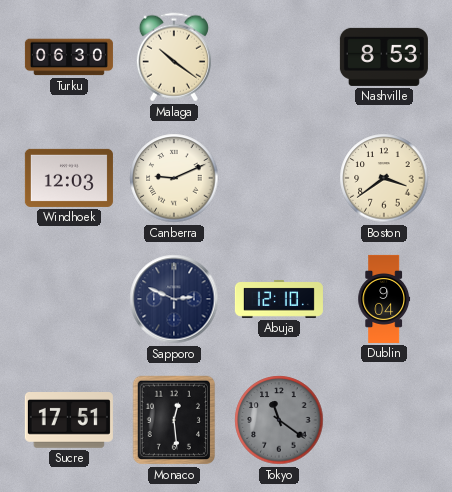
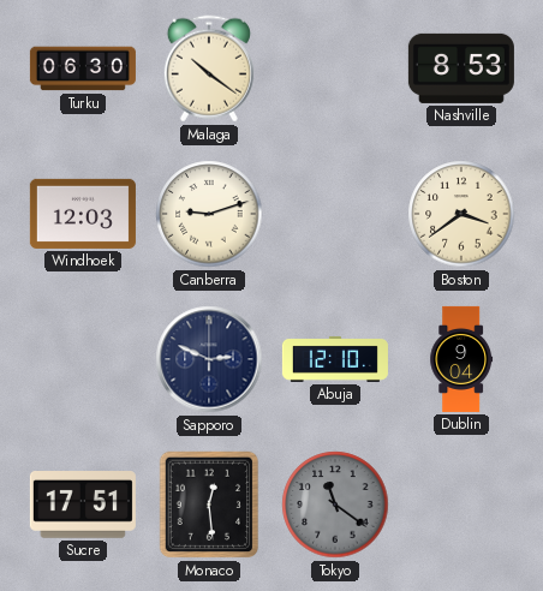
Canberra: 9:11 -> 9:12 (209, 214)
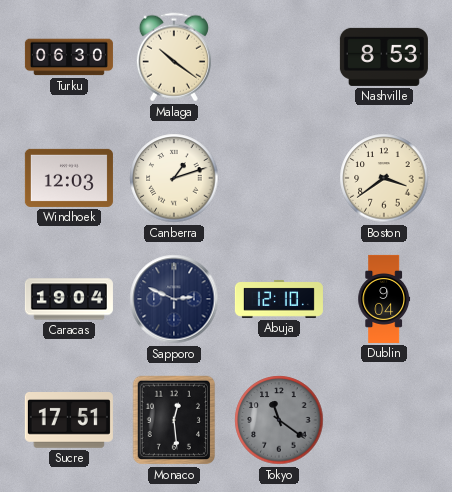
Canberra: 9:12 -> 1:12 (174, 178)
Caracas: none -> 19:04 (69, 299)
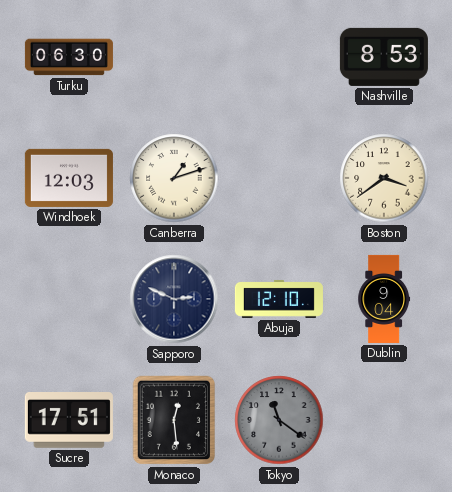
Malaga: 10:21 -> none (174, 57)
Caracas: 19:04 -> none (69, 299)
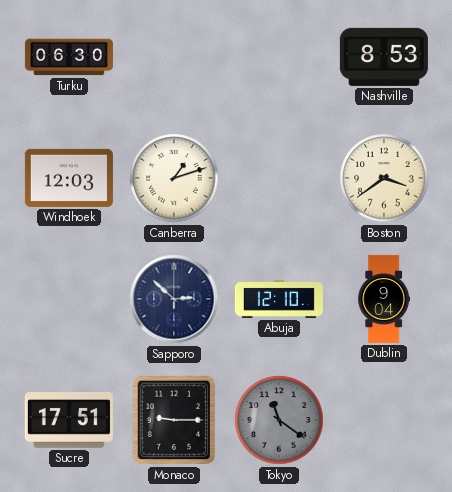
Sapporo: 2:49 -> 2:52 (174, 299)
Monaco: 12:29 -> 9:15 (174, 420)
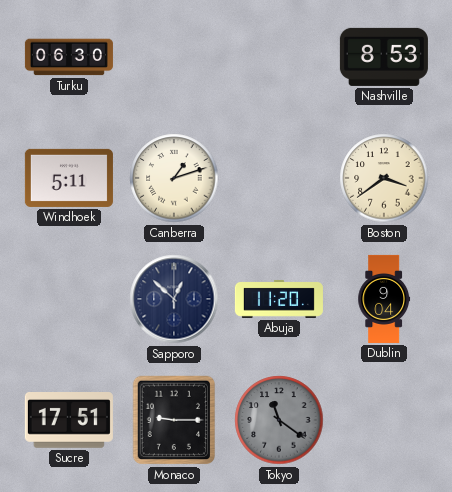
Windhoek: 12:03 -> 5:11 (69, 178)
Sapporo: 2:52 -> 12:52 (174, 299)
Abuja: 12:10 -> 11:20 (279, 299)
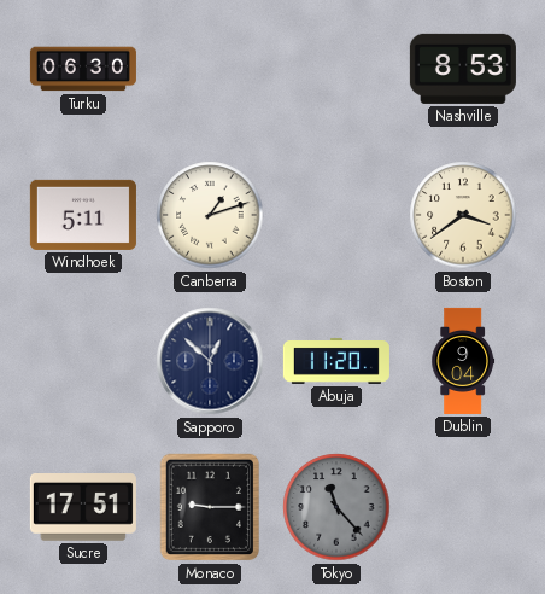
Tokyo: 11:21 -> 11:23 (336, 507)
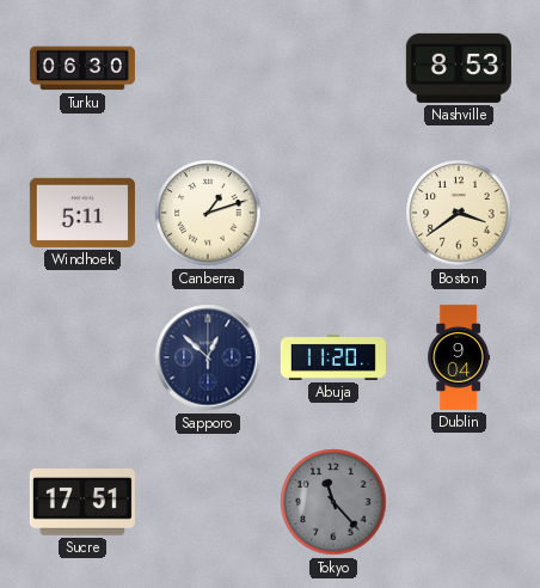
Monaco: 9:15 -> none (210, 507)
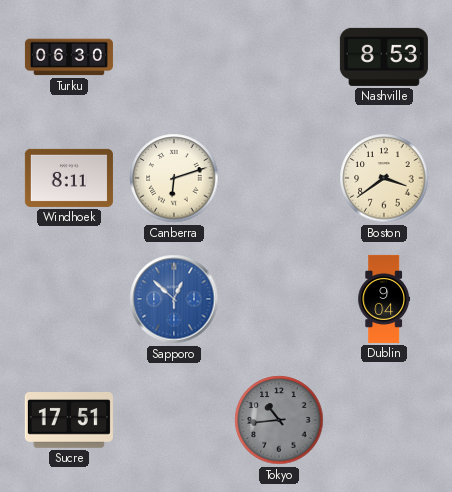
Windhoek: 5:11 -> 8:11 (69, 178)
Canberra: 1:12 -> 6:12 (174, 178)
Sapporo dial: navy -> blue (174, 299)
Abuja: 11:20 -> none (333, 357)
Tokyo: 11:23 -> 10:44 (279, 420)
